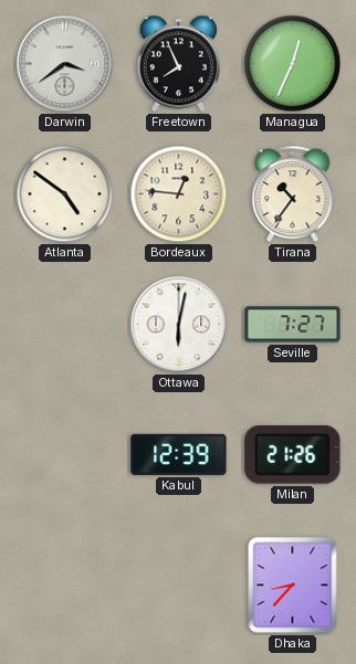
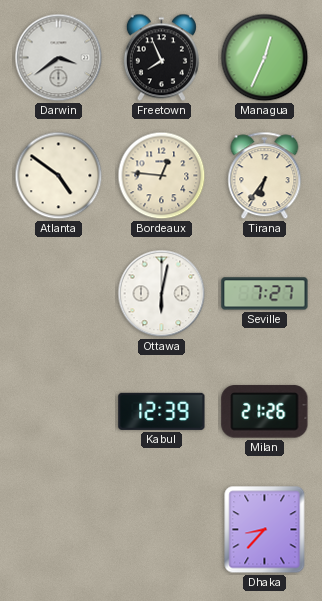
Tirana: 10:36 -> 6:36 (265, 176)
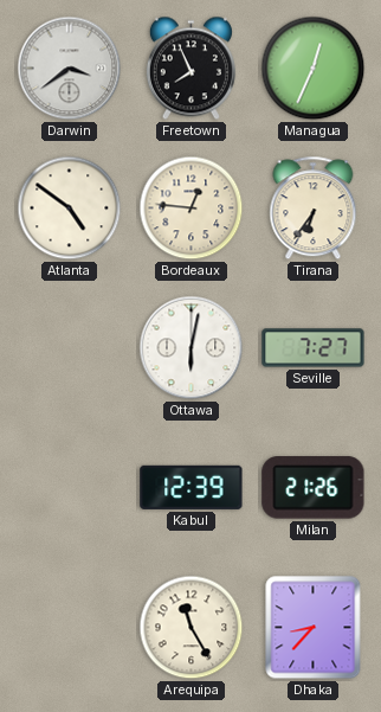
Arequipa: none -> 11:25 (192, 628)
